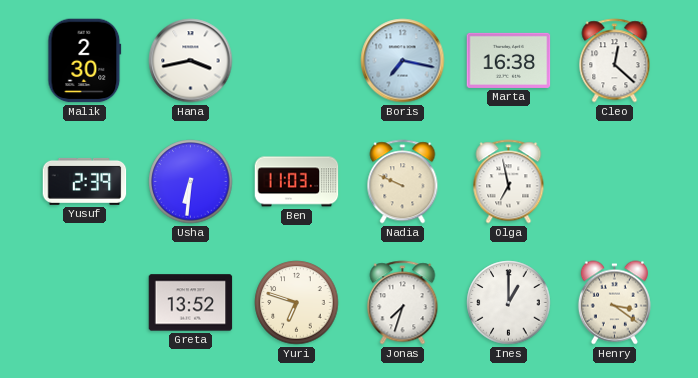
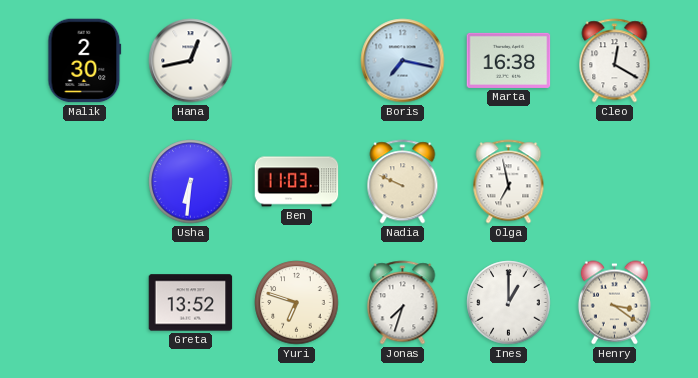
Hana: 3:43 -> 12:43 (191, 61)
Cleo: 12:22 -> 12:20 (615, 61)
Yusuf: 2:39 -> none (85, 181)
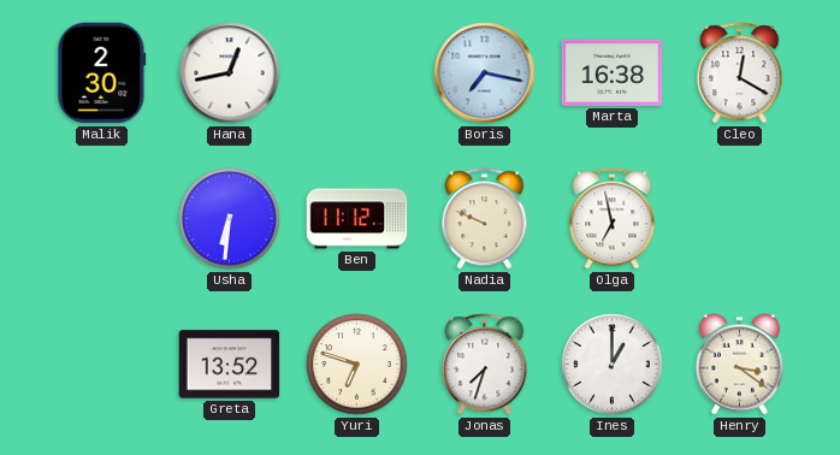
Ben: 11:03 -> 11:12 (357, 219)
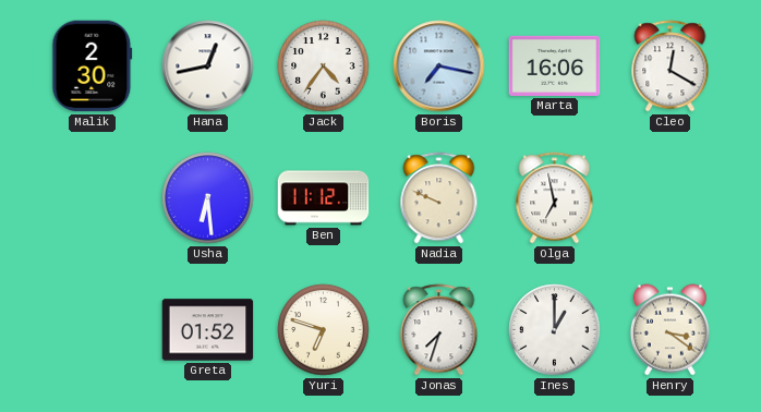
Jack: none -> 4:36 (324, 66)
Marta: 16:38 -> 16:06 (555, 65)
Usha: 6:31 -> 6:29 (208, 198)
Greta: 13:52 -> 01:52 (208, 330)
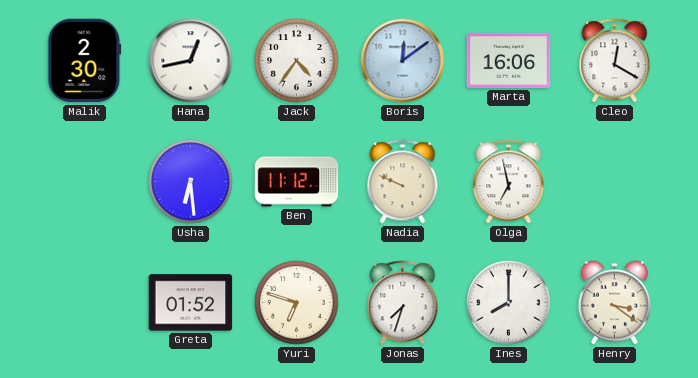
Boris: 7:17 -> 12:09 (403, 61)
Ines: 1:00 -> 8:00 (509, 303)
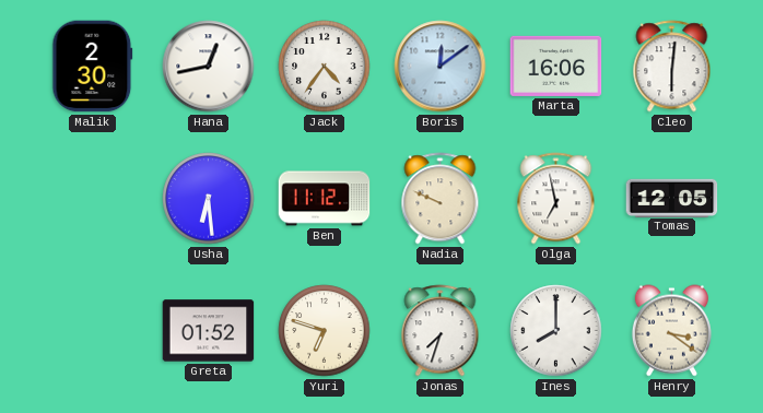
Cleo: 12:20 -> 6:01 (672, 67)
Tomas: none -> 12:05 (672, 198)
